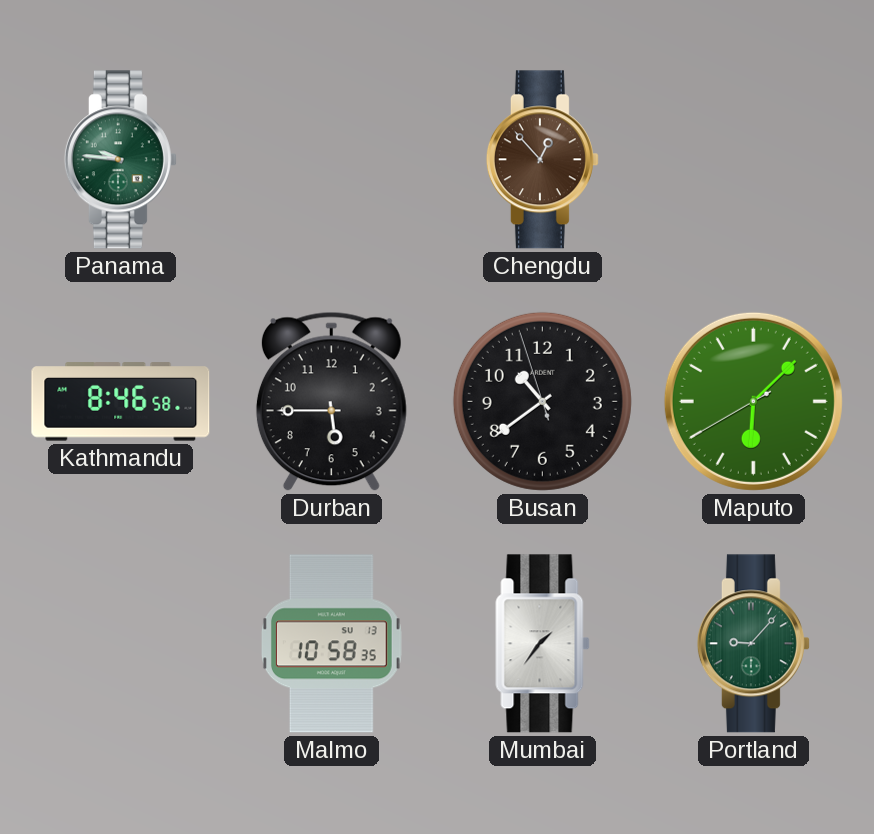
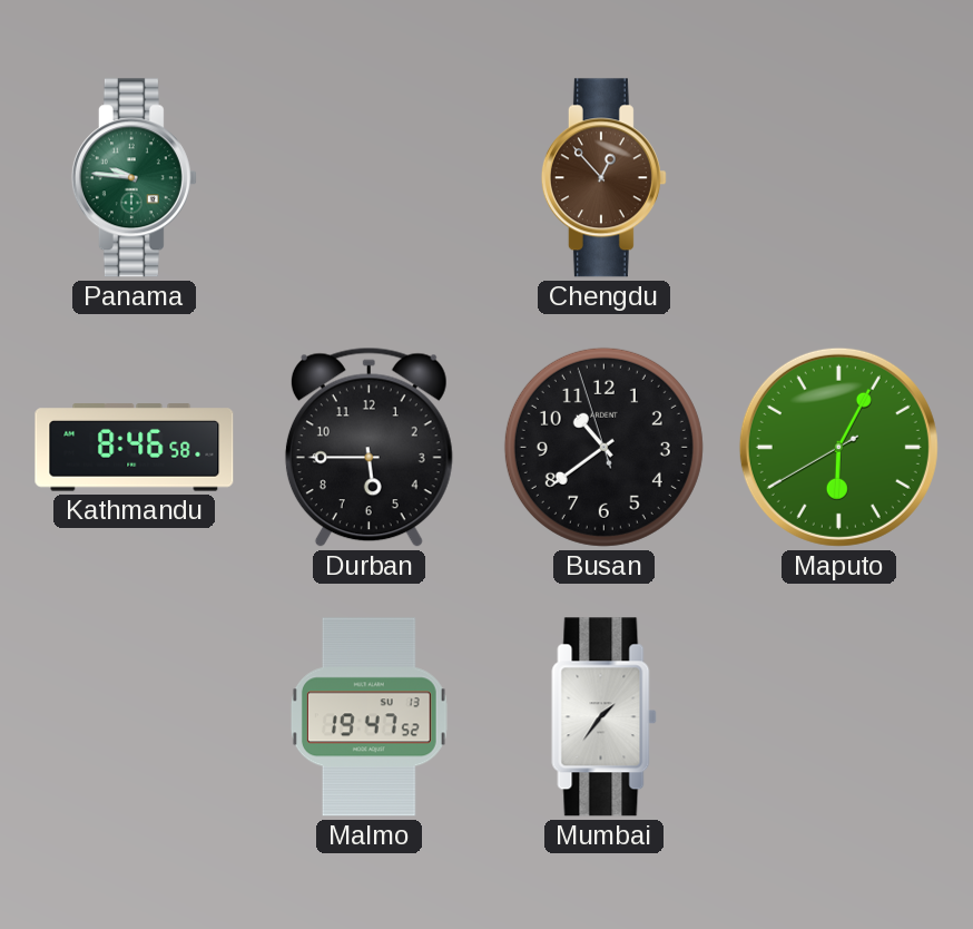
Maputo: 6:07 -> 6:04 (838, 447)
Malmo: 10:58 -> 19:47 (368, 717)
Portland: 9:07 -> none (753, 644)
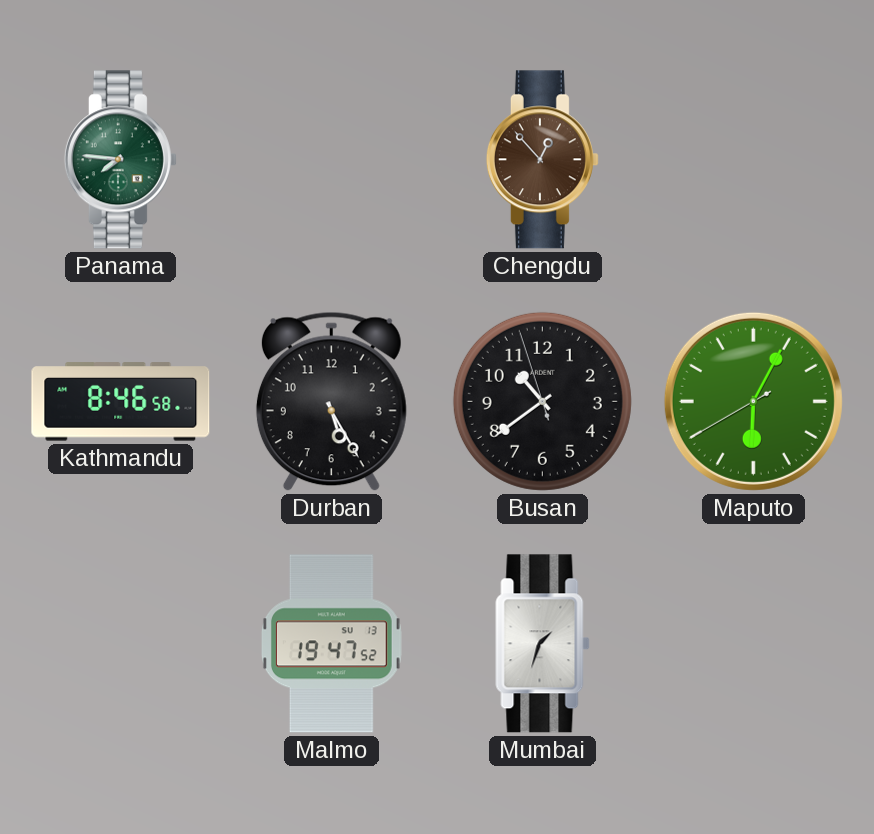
Panama: 9:46 -> 7:46 (120, 160)
Durban: 5:45 -> 5:25 (331, 402)
Mumbai: 1:36 -> 1:33 (543, 644)
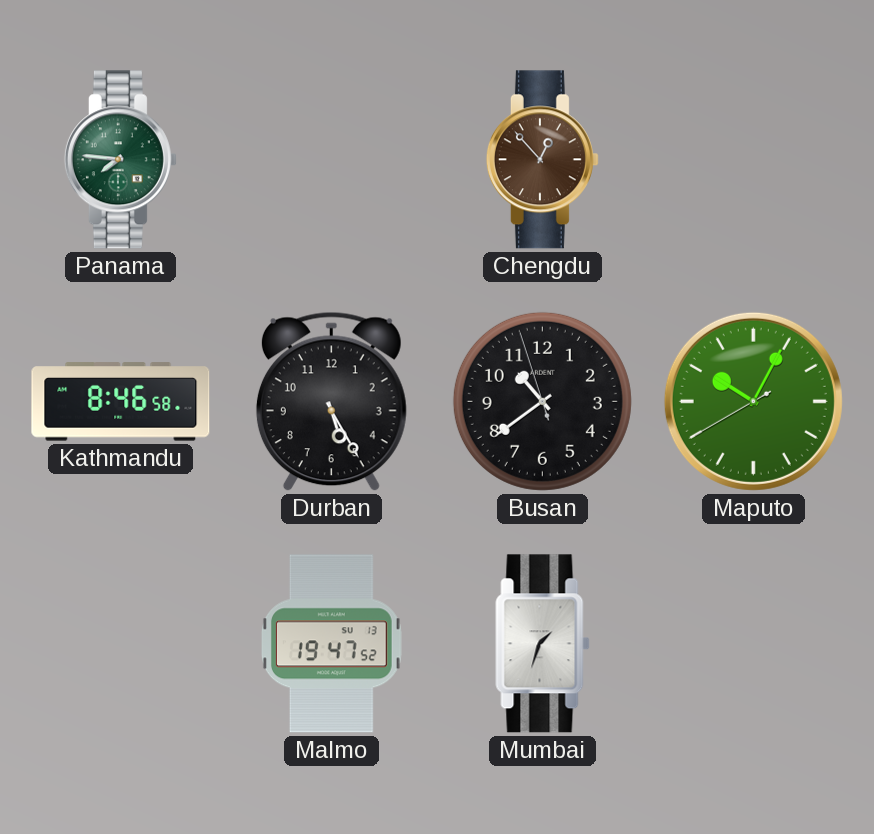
Maputo: 6:04 -> 10:04 (753, 401)
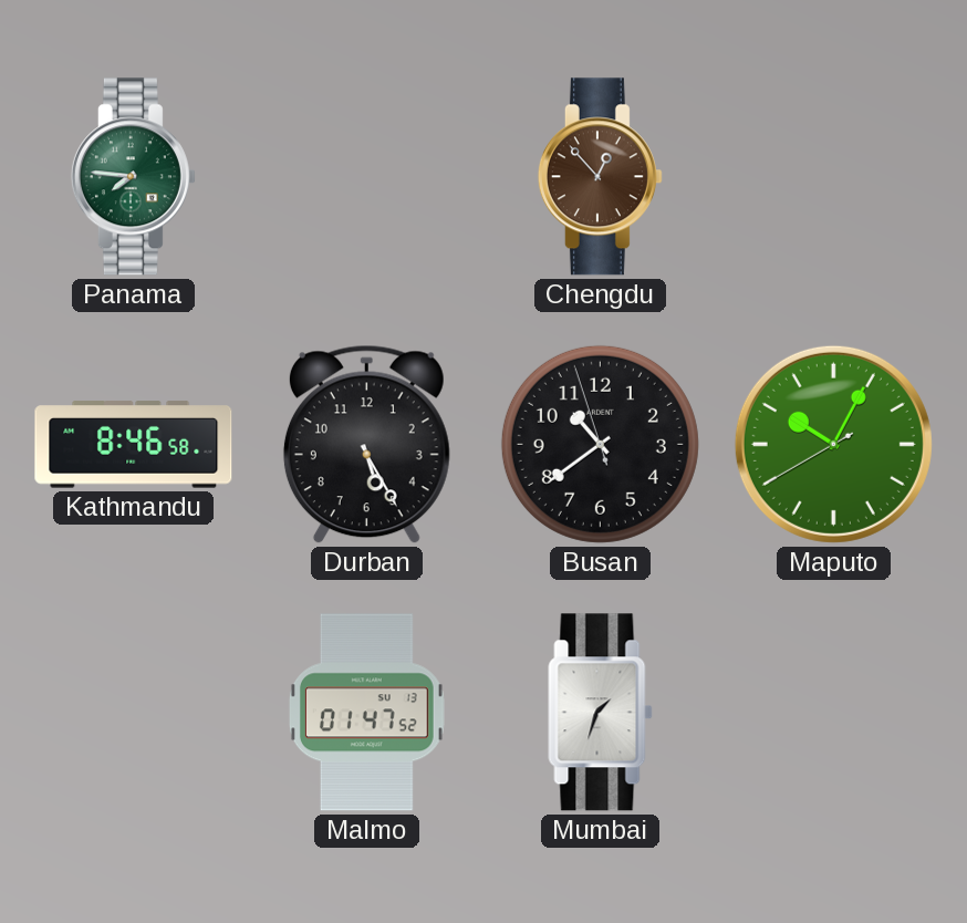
Malmo: 19:47 -> 01:47 (366, 713)
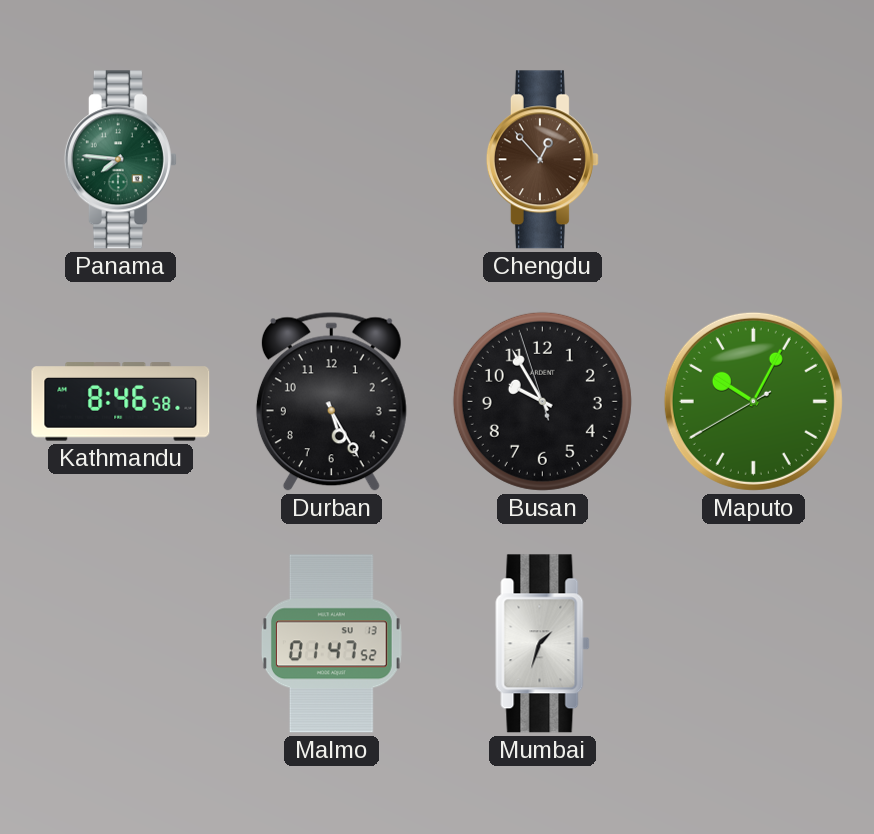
Busan: 10:38 -> 9:54 (542, 401)
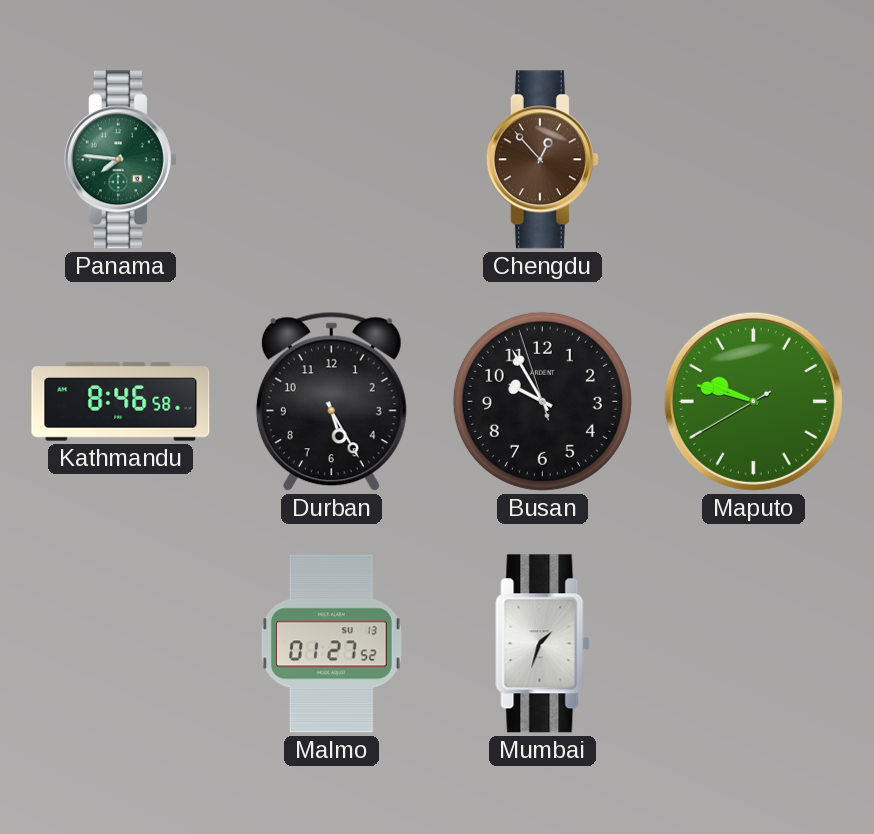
Maputo: 10:04 -> 9:47 (753, 401)
Malmo: 01:47 -> 01:27 (331, 644)
